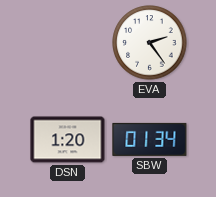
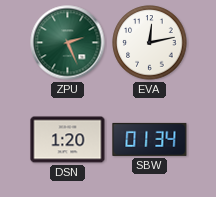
ZPU: none -> 2:26 (68, 43)
EVA: 2:24 -> 12:13 (150, 43)
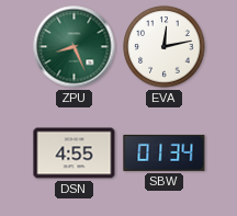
ZPU: 2:26 -> 8:26 (75, 47)
DSN: 1:20 -> 4:55 (75, 154)
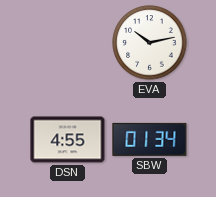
ZPU: 8:26 -> none (75, 47)
EVA: 12:13 -> 10:13 (150, 43)
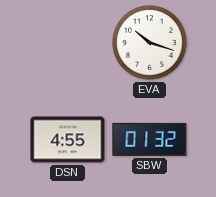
EVA: 10:13 -> 10:18 (150, 43)
SBW: 01:34 -> 01:32 (150, 139)
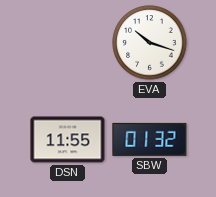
DSN: 4:55 -> 11:55 (68, 140)
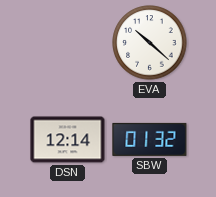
EVA: 10:18 -> 10:22 (150, 43)
DSN: 11:55 -> 12:14 (68, 140)
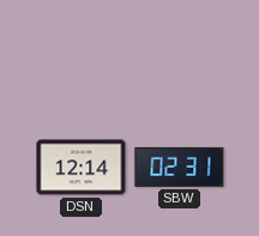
EVA: 10:22 -> none (150, 43)
SBW: 01:32 -> 02:31 (180, 167)
